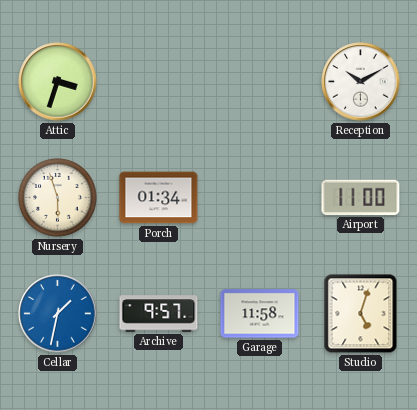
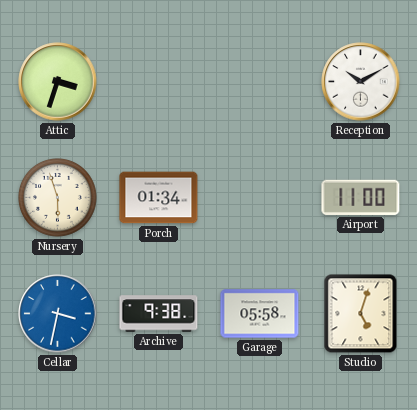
Cellar: 1:32 -> 3:32 (58, 314)
Archive: 9:57 -> 9:38 (159, 314)
Garage: 11:58 -> 05:58 (260, 314)
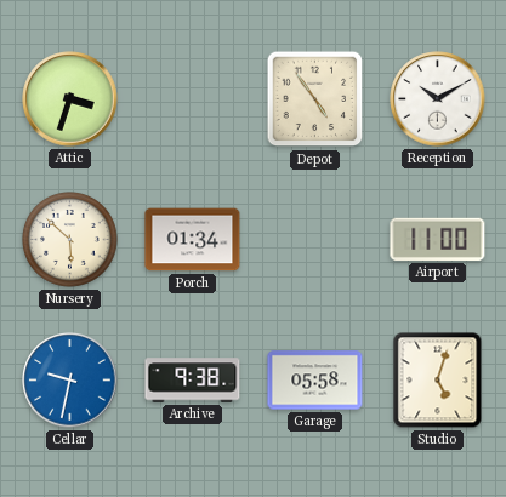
Depot: none -> 4:54 (315, 99)
Nursery: 5:57 -> 5:52 (70, 240)
Cellar: 3:32 -> 9:32 (70, 381)
